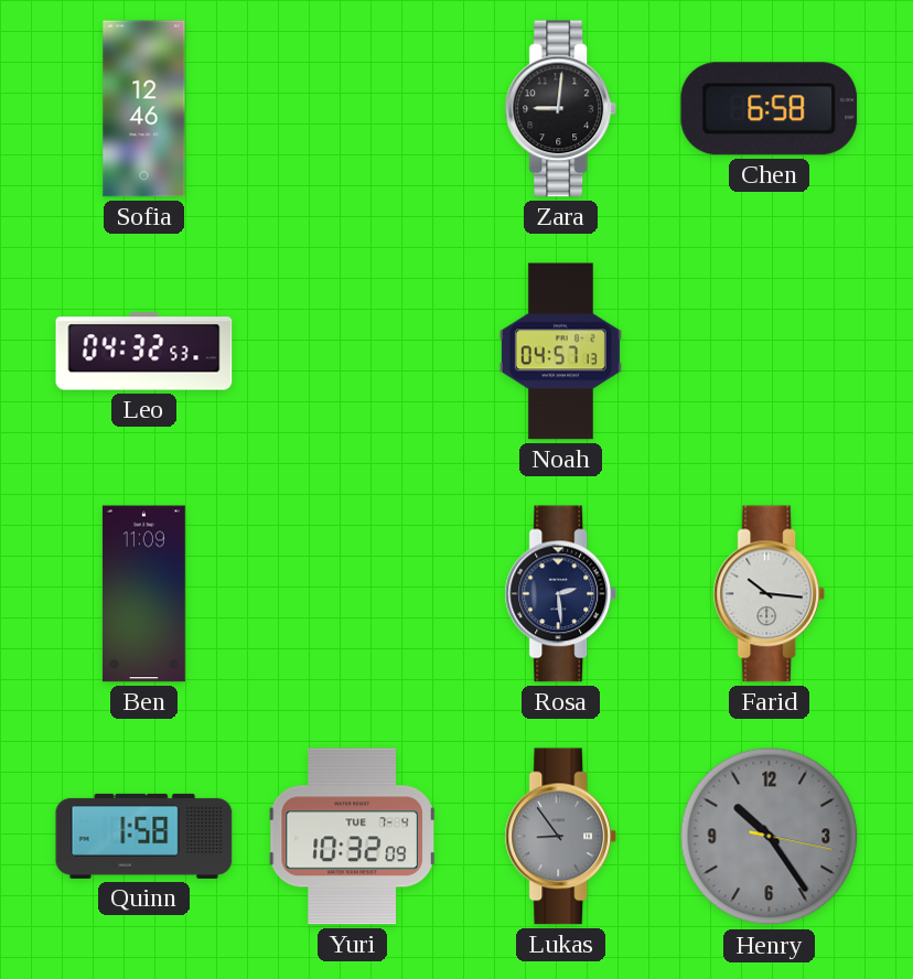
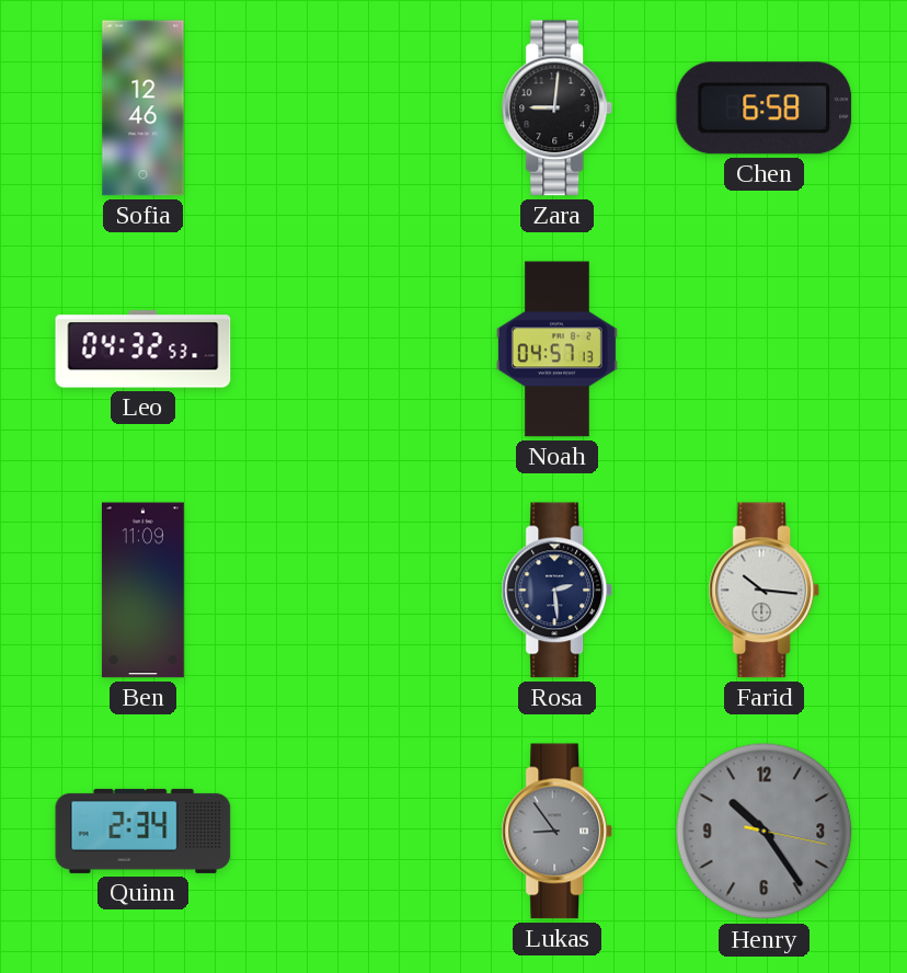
Quinn: 1:58 -> 2:34 (143, 831)
Yuri: 10:32 -> none (352, 837)
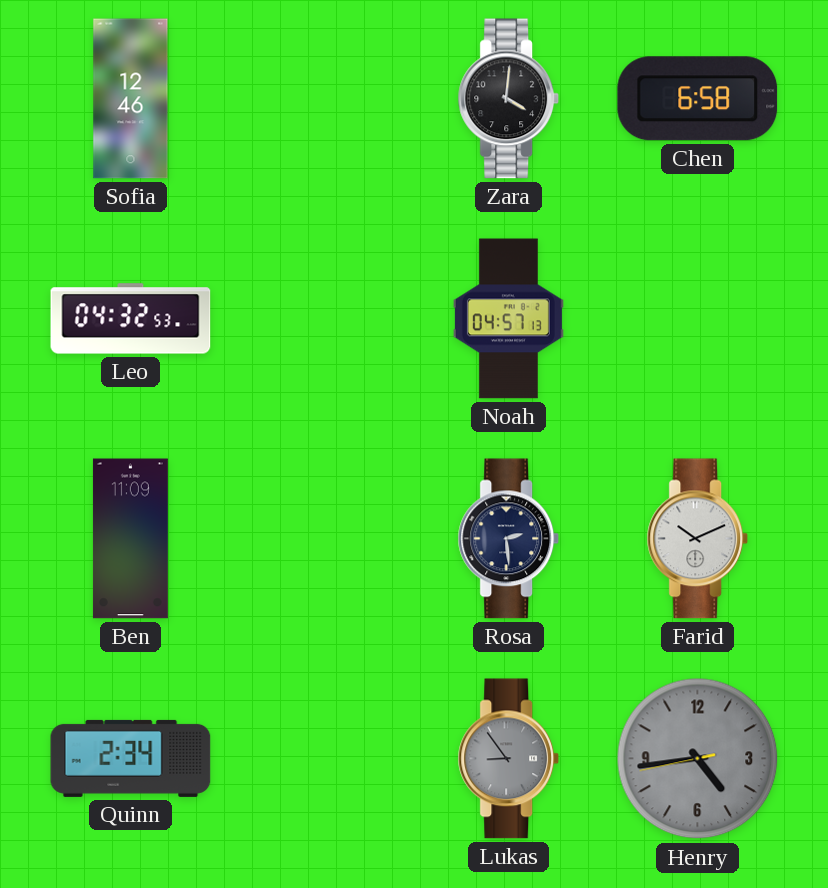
Zara: 9:01 -> 4:01 (509, 99)
Farid: 10:16 -> 10:11 (698, 539)
Henry: 10:24 -> 4:43 (698, 759)
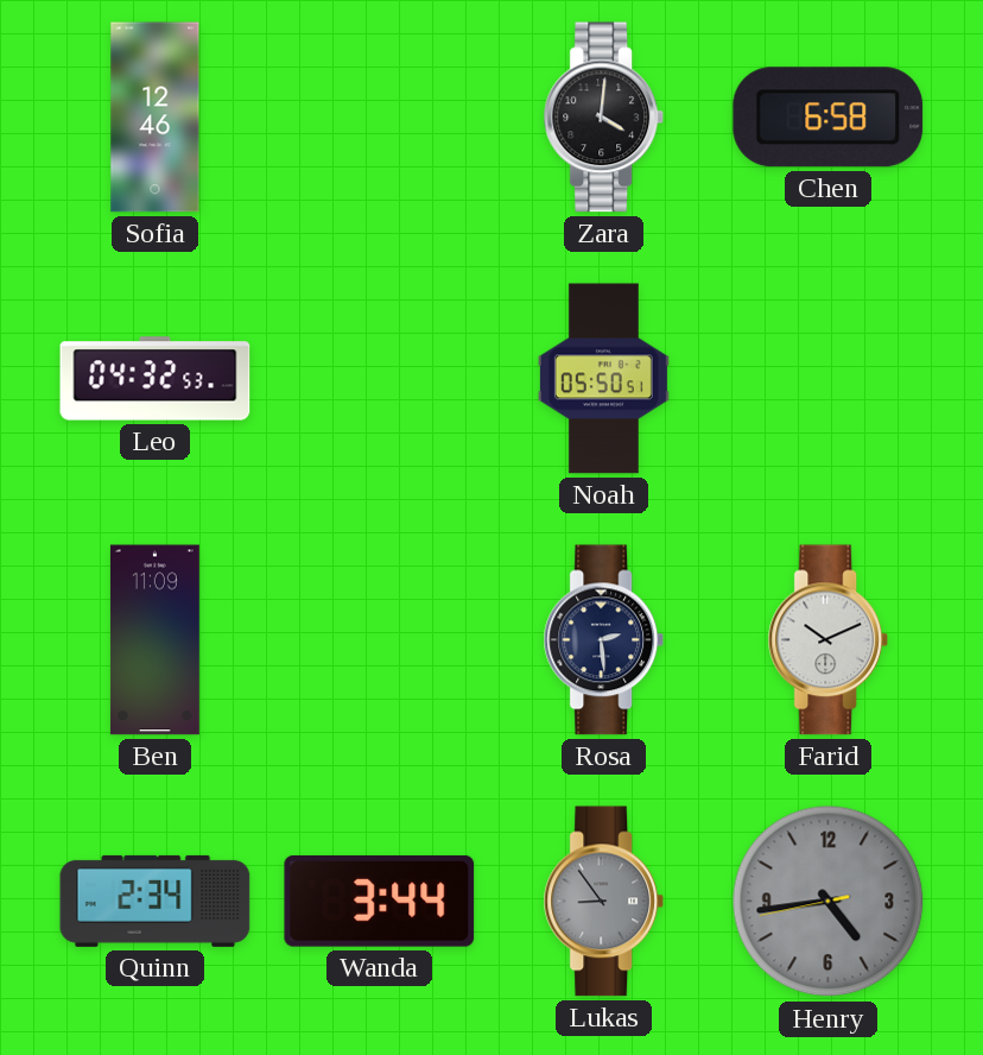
Noah: 04:57 -> 05:50 (603, 379)
Wanda: none -> 3:44 (380, 901)
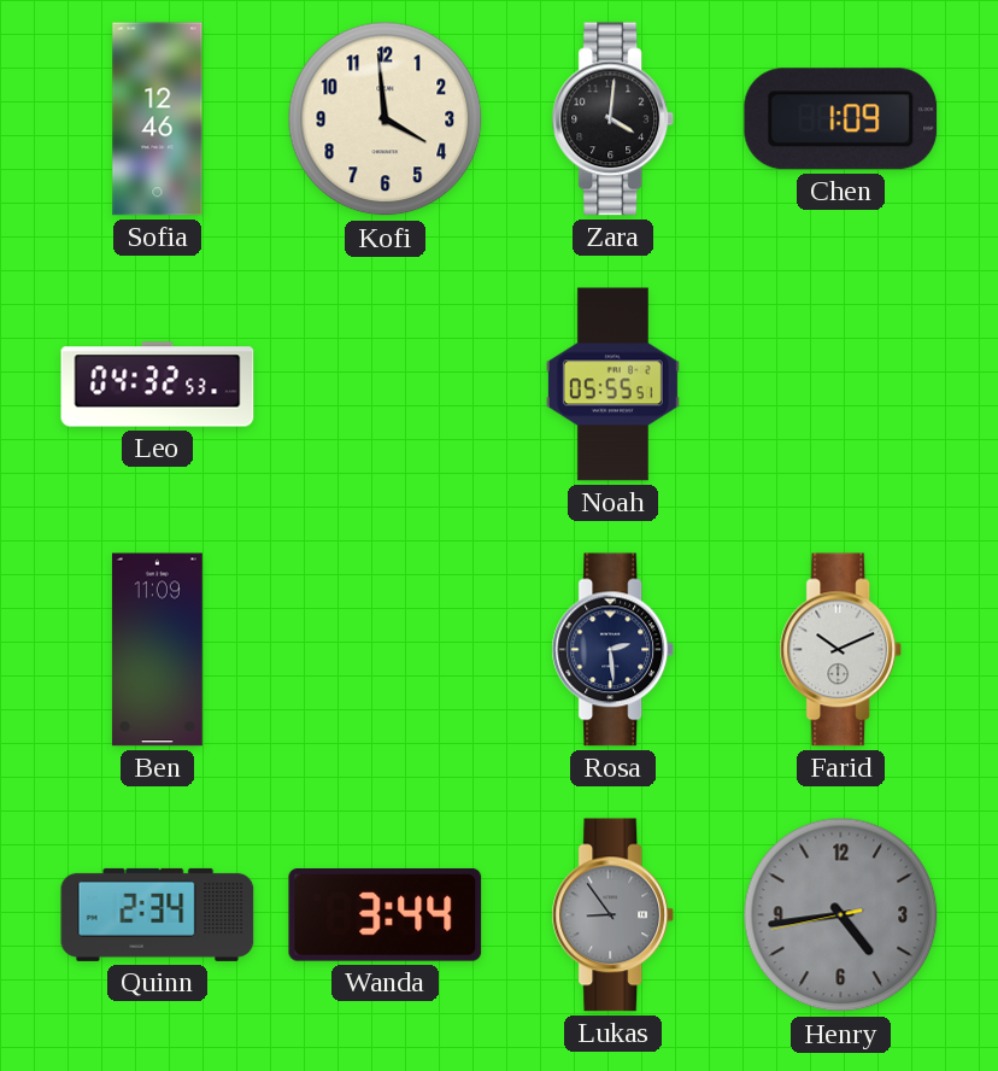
Kofi: none -> 3:59 (386, 119)
Chen: 6:58 -> 1:09 (841, 119)
Noah: 05:50 -> 05:55 (612, 385)
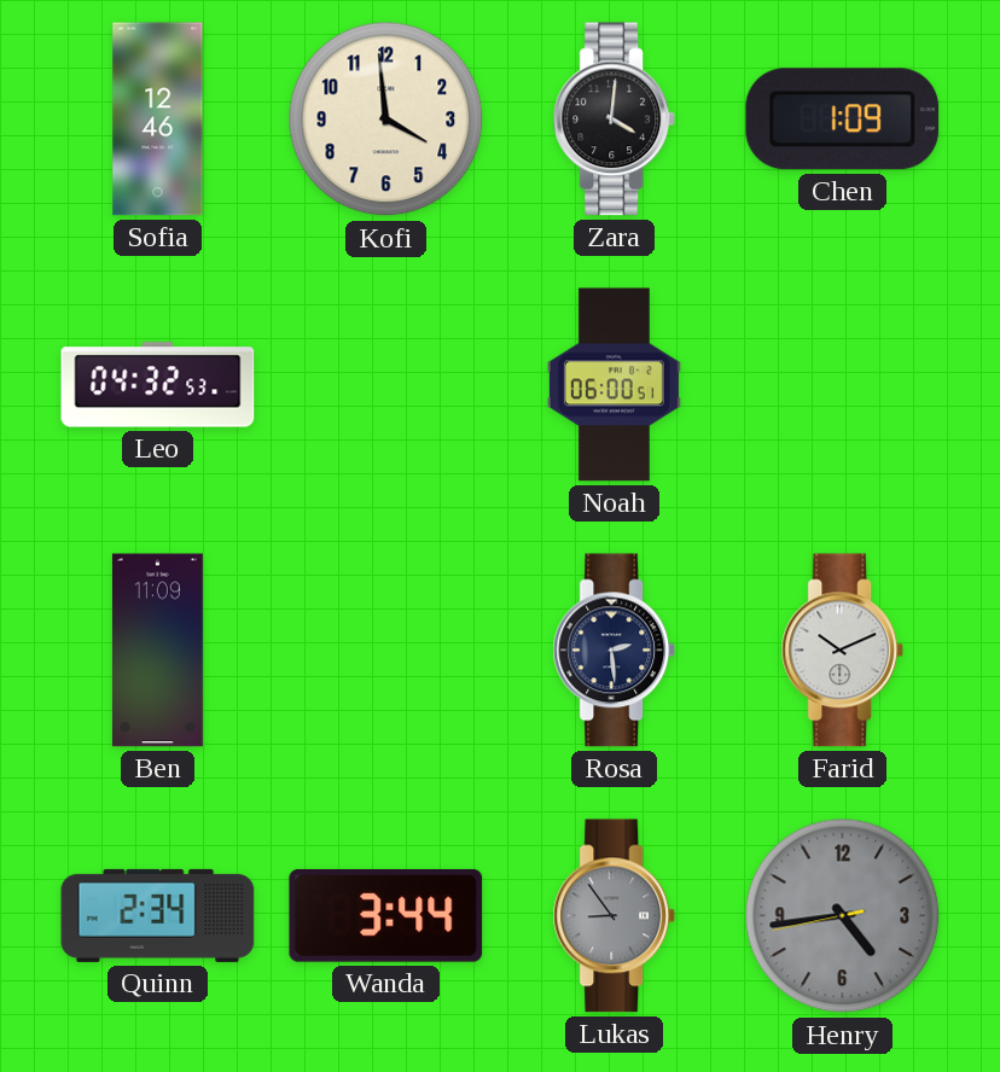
Noah: 05:55 -> 06:00 (614, 385)
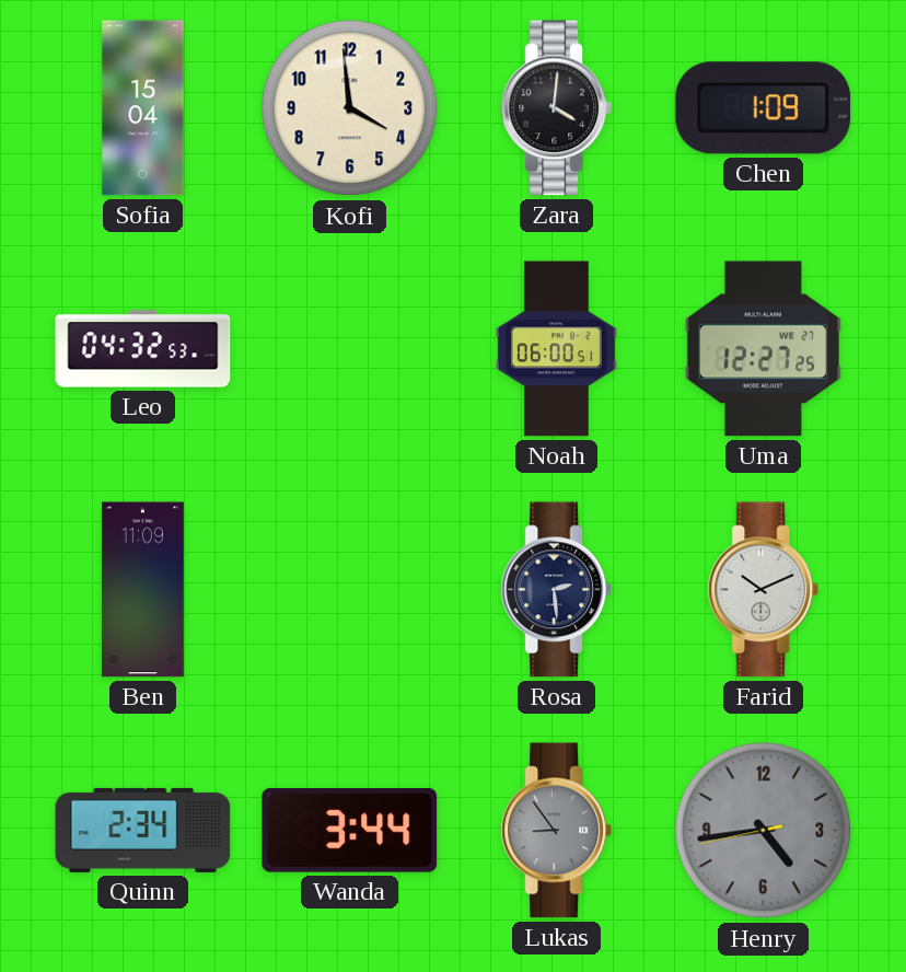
Sofia: 12:46 -> 15:04 (143, 108)
Uma: none -> 12:27 (764, 349)
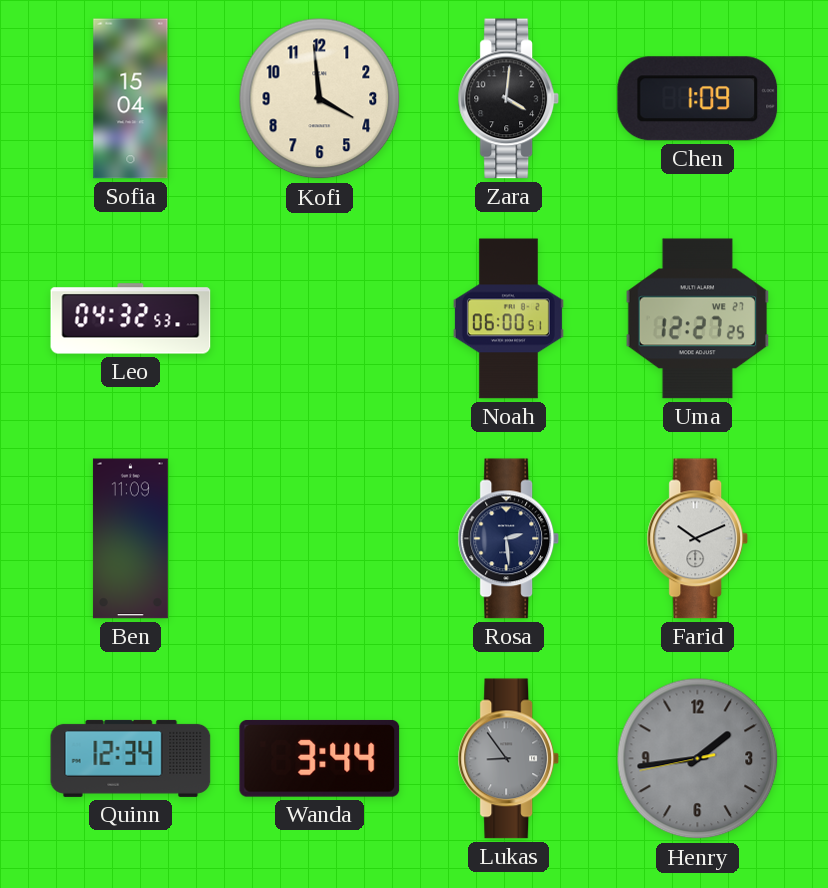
Quinn: 2:34 -> 12:34 (131, 758)
Henry: 4:43 -> 1:43 (698, 759)
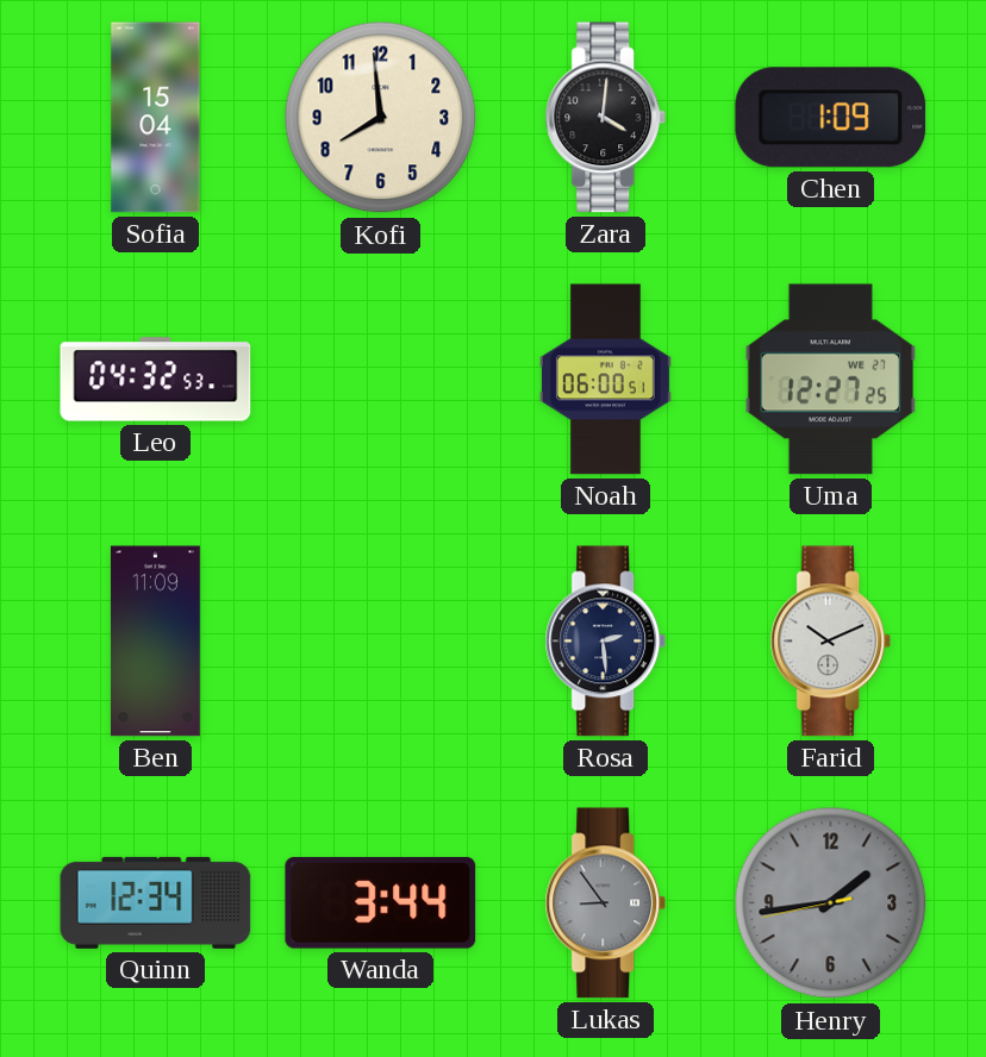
Kofi: 3:59 -> 7:59 (381, 118)
